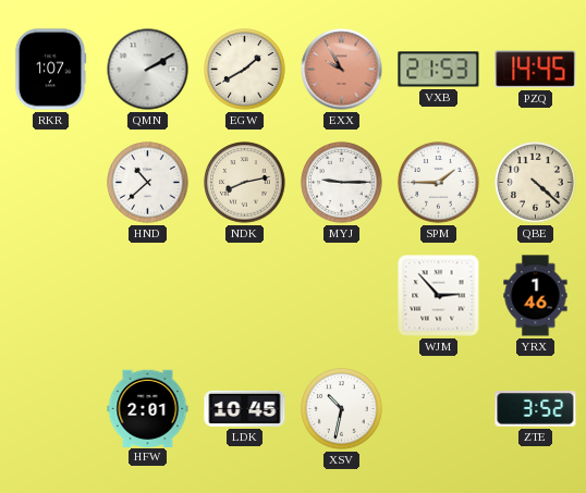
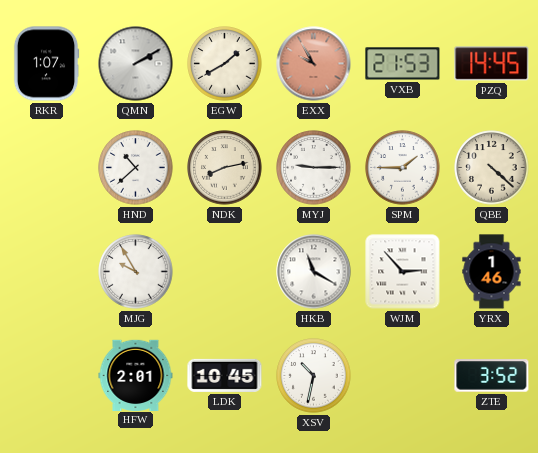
MJG: none -> 9:55 (136, 272)
HKB: none -> 11:20 (314, 272)
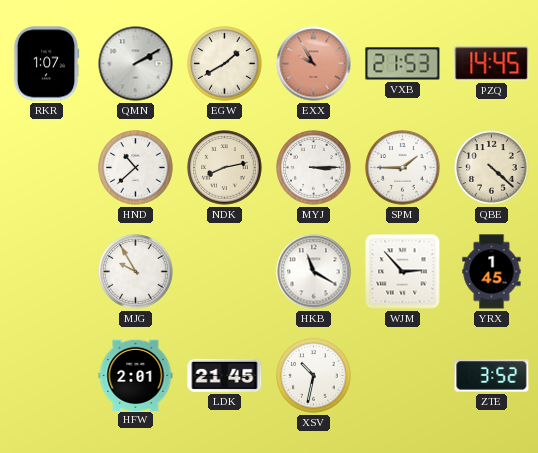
MYJ: 9:15 -> 3:15 (314, 168)
YRX: 1:46 -> 1:45 (492, 272)
LDK: 10:45 -> 21:45 (225, 375)
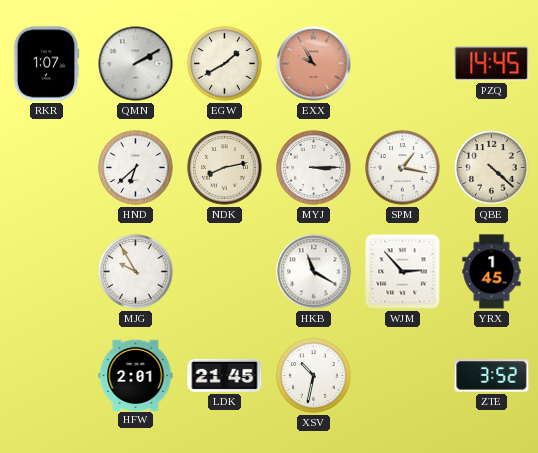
VXB: 21:53 -> none (403, 64)
HND: 10:38 -> 6:38 (136, 168)
SPM: 1:45 -> 1:17 (403, 168)
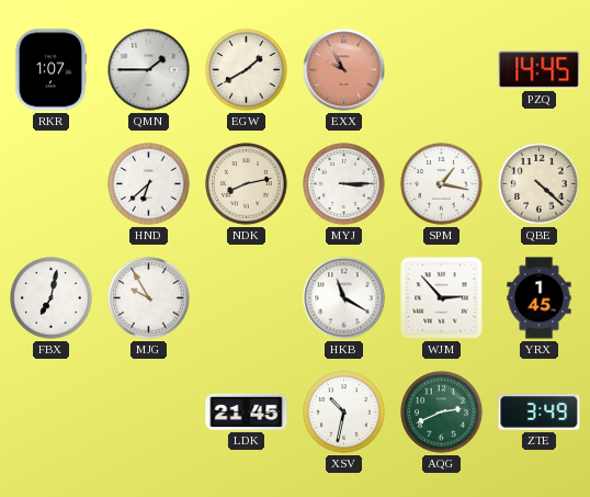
QMN: 2:10 -> 1:45 (149, 70)
FBX: none -> 7:02 (52, 298)
HFW: 2:01 -> none (136, 375)
AQG: none -> 2:41 (442, 413)
ZTE: 3:52 -> 3:49 (540, 413)
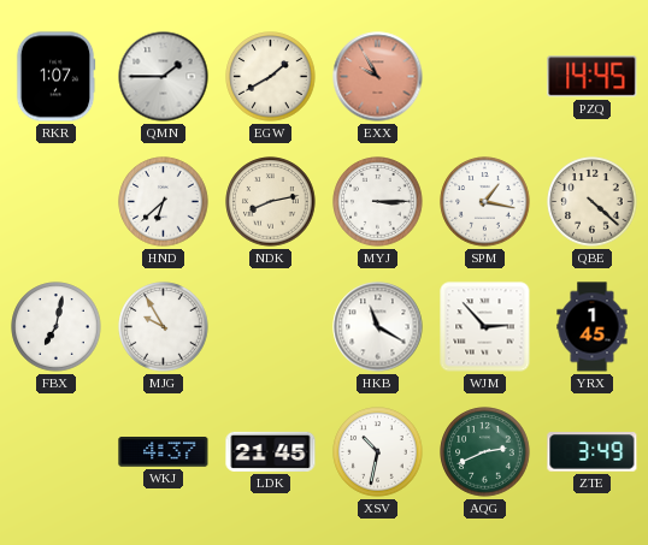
WKJ: none -> 4:37 (164, 452)
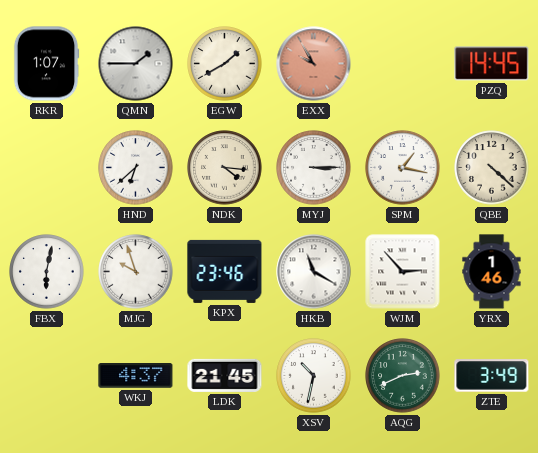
NDK: 8:13 -> 4:16 (225, 168)
FBX: 7:02 -> 6:02 (47, 272)
MJG: 9:55 -> 9:57 (136, 272)
KPX: none -> 23:46 (225, 271)
YRX: 1:45 -> 1:46 (492, 272)
